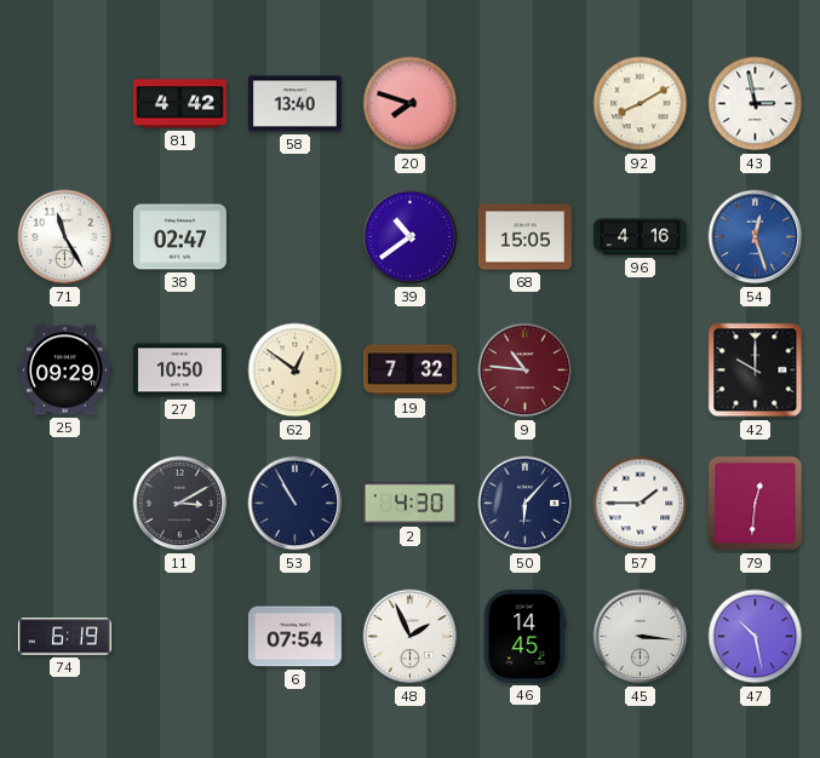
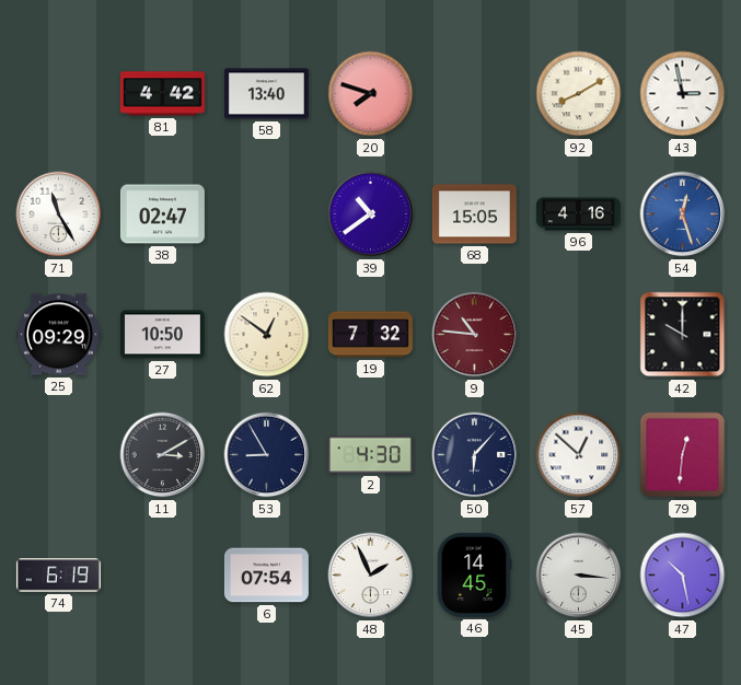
53: 10:55 -> 8:55 (267, 455)
57: 1:45 -> 12:52 (579, 455)
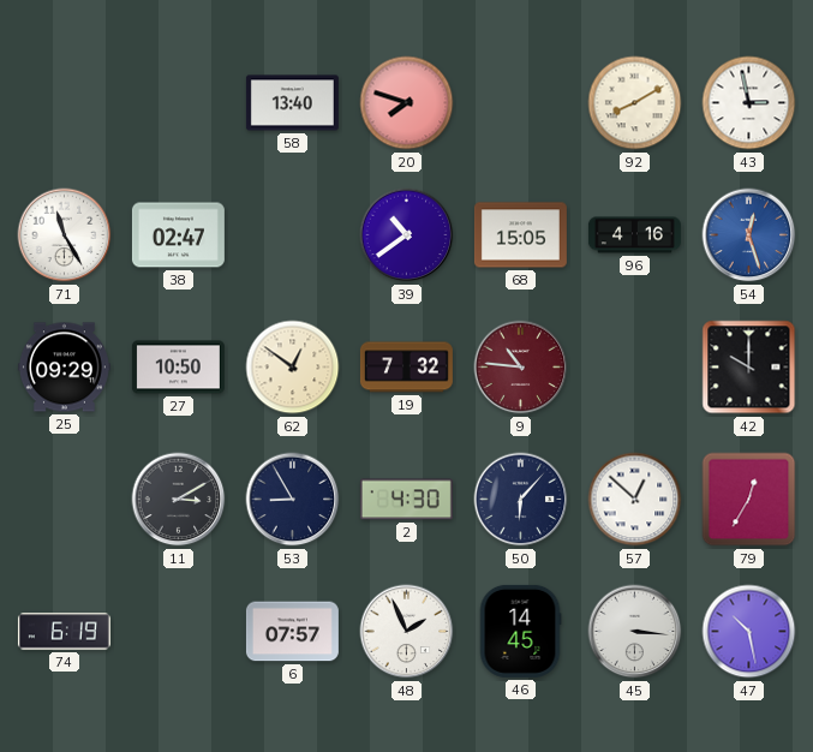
81: 4:42 -> none (162, 94)
79: 12:31 -> 12:35 (749, 500)
6: 07:54 -> 07:57 (292, 632)
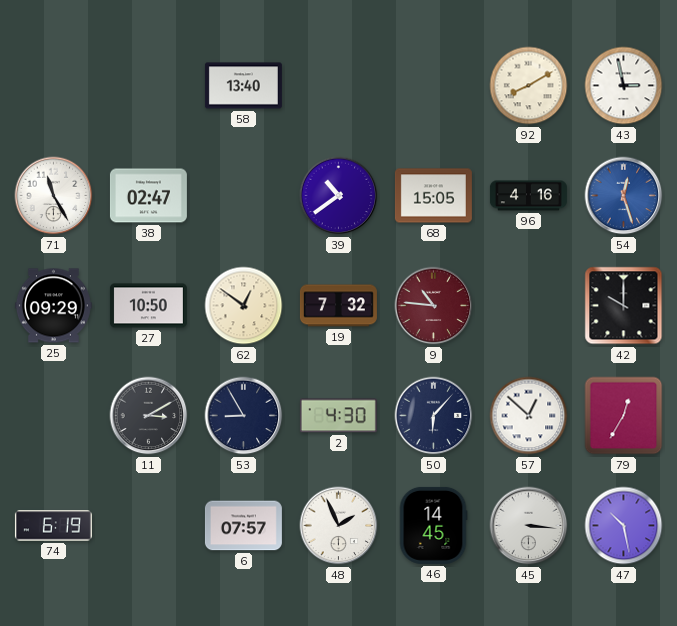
20: 7:48 -> none (407, 103)
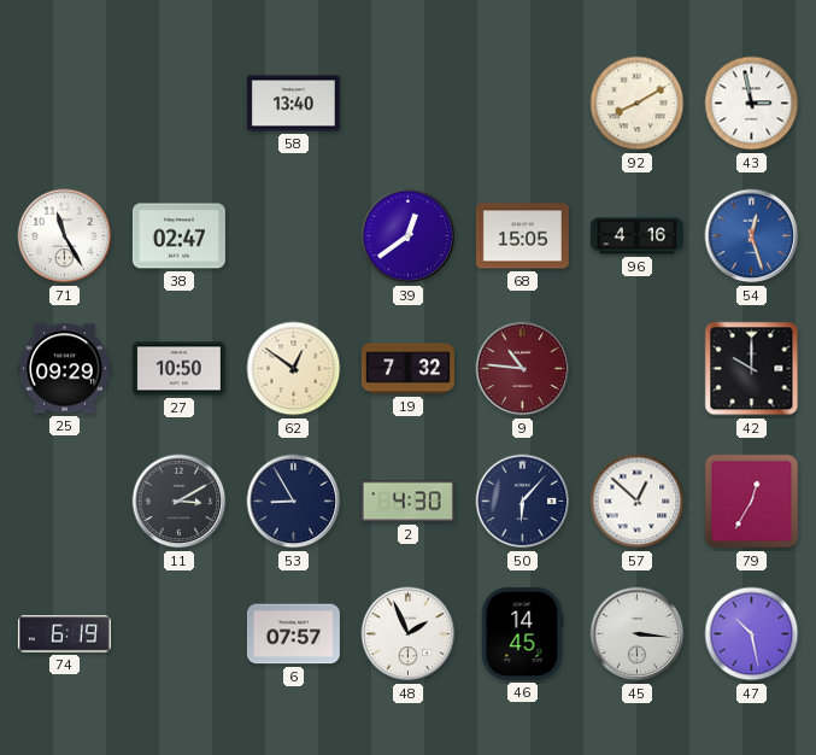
39: 10:39 -> 12:39 (409, 236)
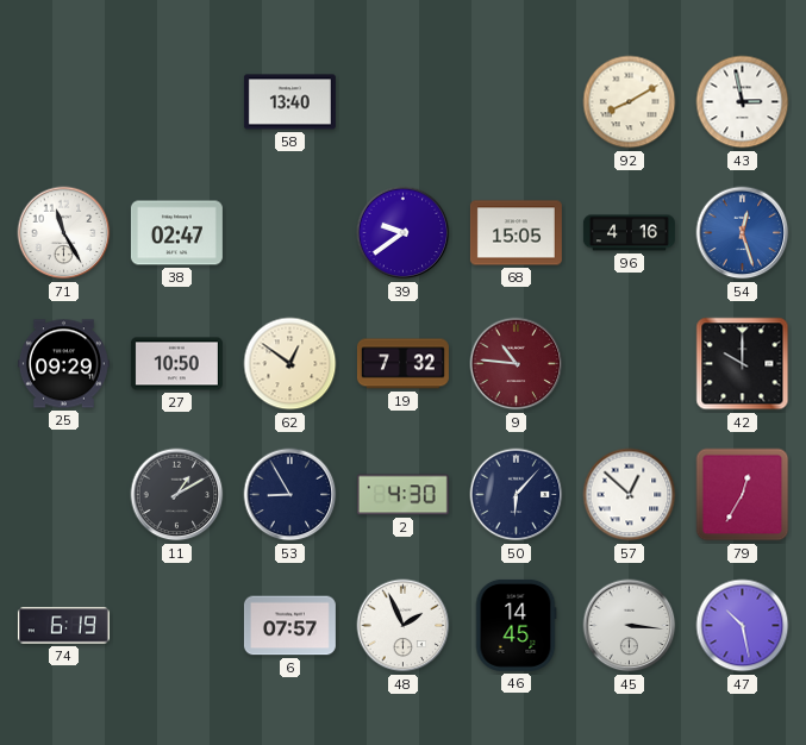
39: 12:39 -> 9:39 (404, 233)
11: 3:10 -> 1:10 (177, 495)
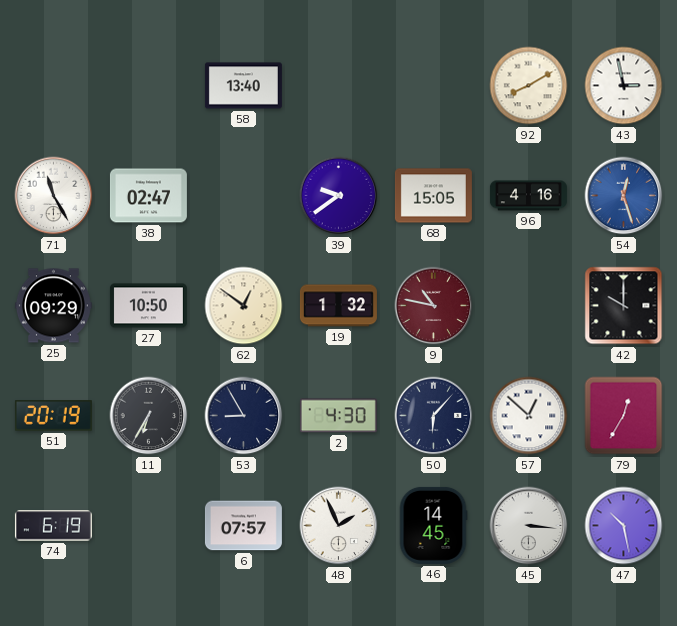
19: 7:32 -> 1:32 (338, 306)
9: 10:46 -> 10:47 (434, 306)
51: none -> 20:19 (53, 416)
11: 1:10 -> 6:35 (149, 416)
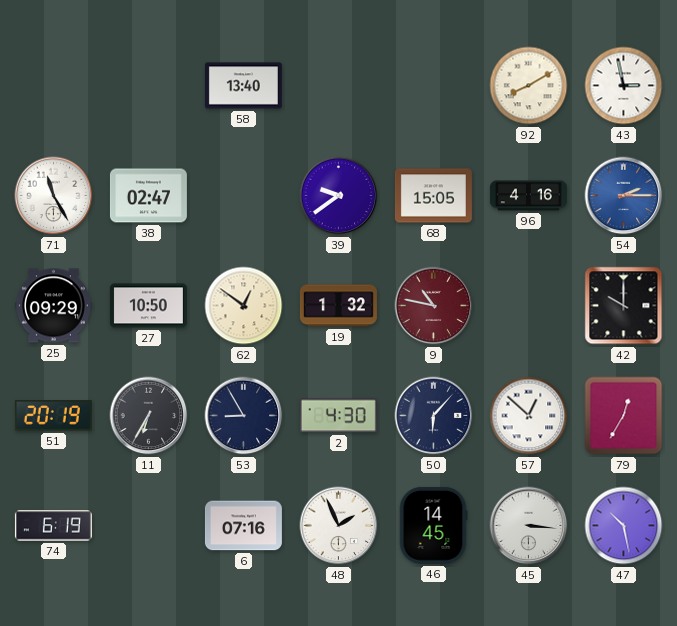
54: 12:27 -> 2:15 (624, 196)
6: 07:57 -> 07:16 (243, 526)
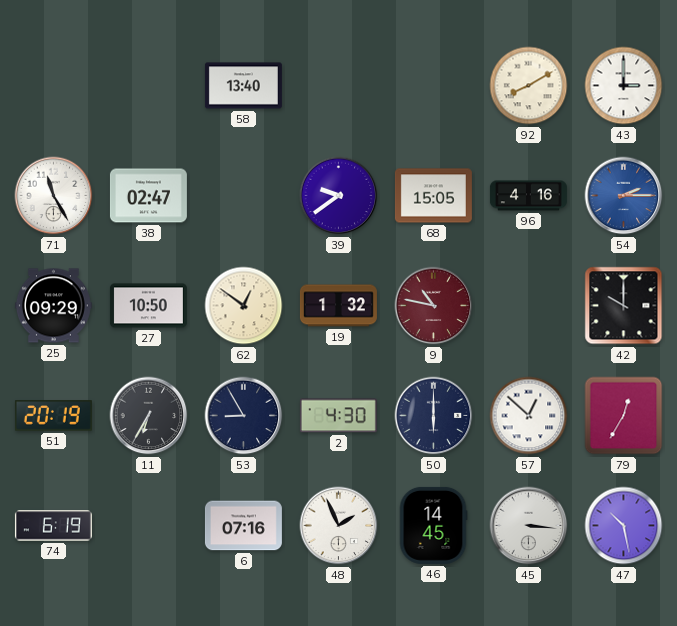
43: 2:58 -> 3:00 (624, 86)
50: 6:07 -> 6:00 (434, 416)
